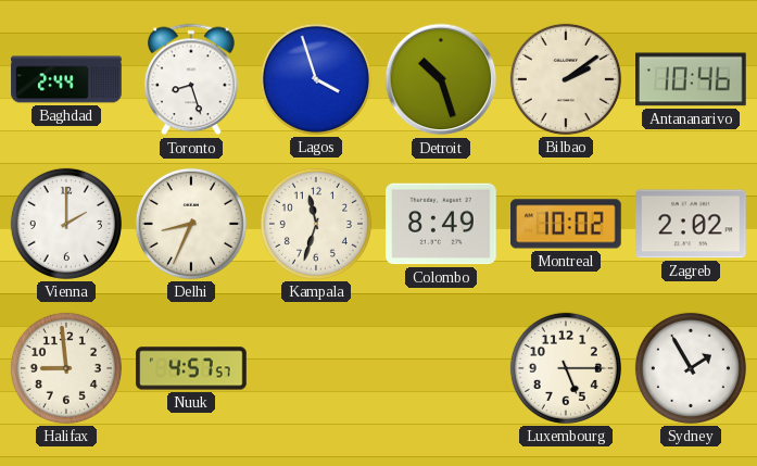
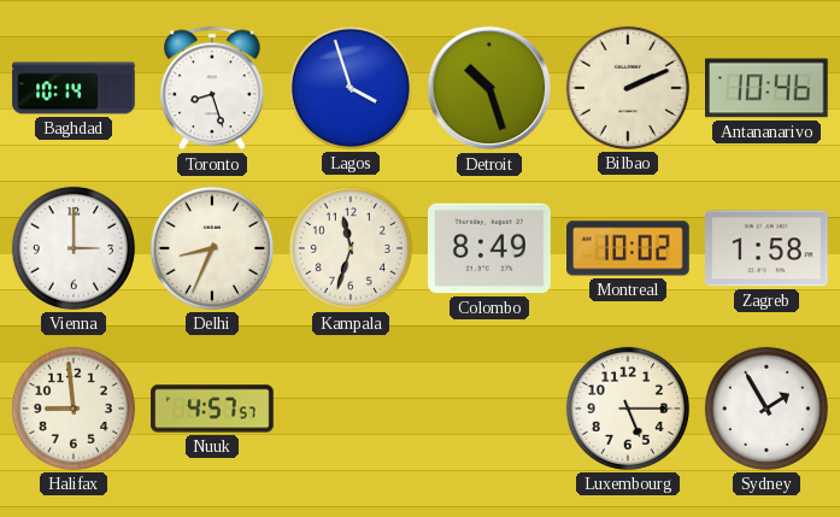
Baghdad: 2:44 -> 10:14 (74, 88)
Bilbao: 2:09 -> 2:11 (628, 88)
Vienna: 2:00 -> 3:00 (74, 248)
Zagreb: 2:02 -> 1:58 (768, 248)
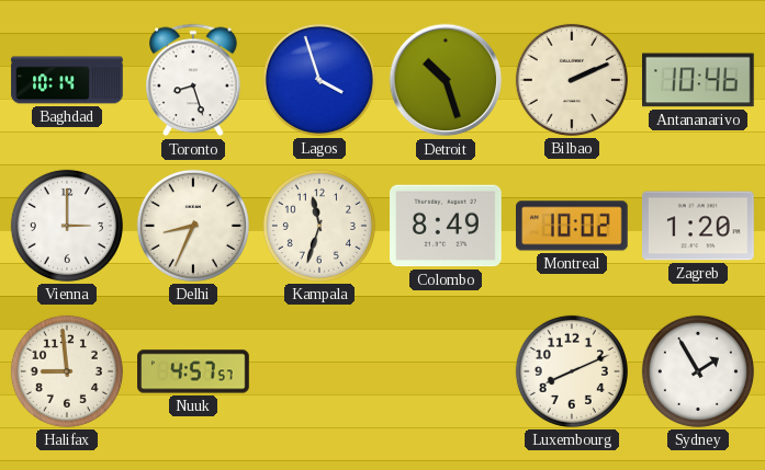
Zagreb: 1:58 -> 1:20 (699, 226)
Luxembourg: 5:15 -> 8:11 (572, 371)
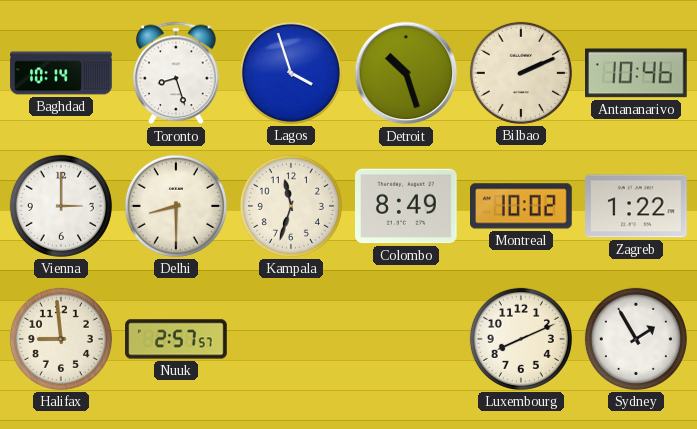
Delhi: 8:34 -> 8:30 (176, 206)
Zagreb: 1:20 -> 1:22 (637, 206)
Nuuk: 4:57 -> 2:57 (176, 339)
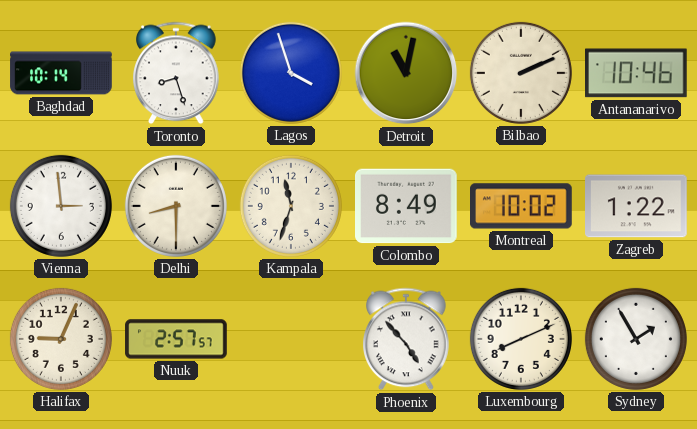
Detroit: 10:27 -> 11:02 (406, 73)
Vienna: 3:00 -> 2:59 (61, 206)
Halifax: 8:59 -> 9:04 (61, 339)
Phoenix: none -> 4:53 (407, 339)
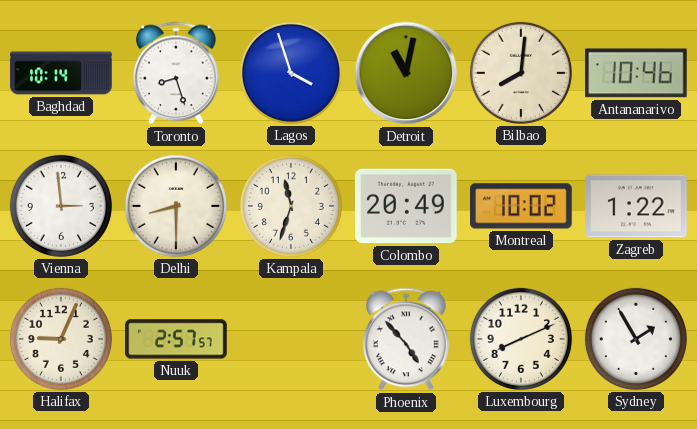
Bilbao: 2:11 -> 8:01 (521, 73)
Colombo: 8:49 -> 20:49 (407, 206)
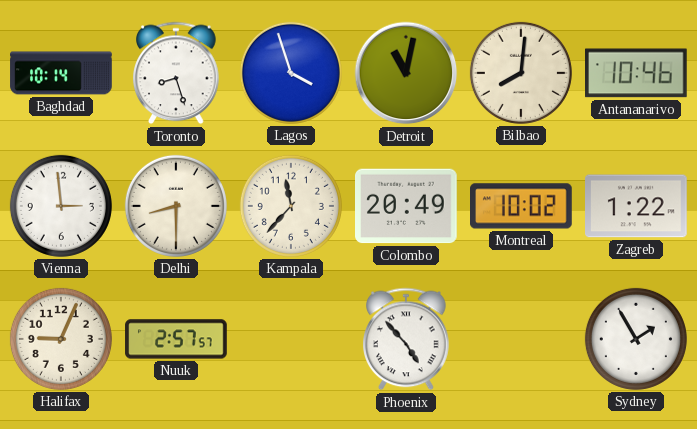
Kampala: 11:33 -> 11:37 (291, 206)
Luxembourg: 8:11 -> none (521, 339)
